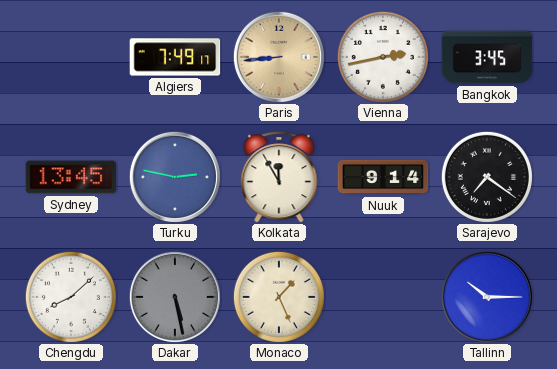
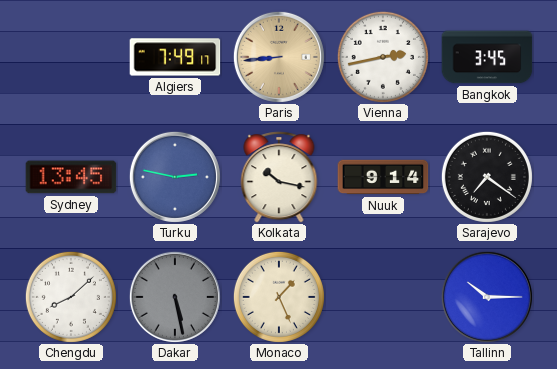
Kolkata: 11:55 -> 10:17 (279, 177)
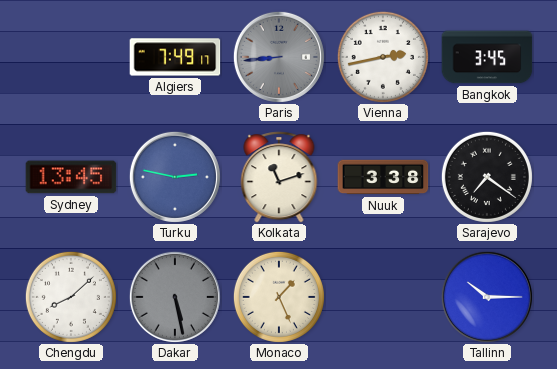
Paris dial: champagne -> grey (279, 57)
Kolkata: 10:17 -> 11:12 (279, 177)
Nuuk: 9:14 -> 3:38 (383, 177)
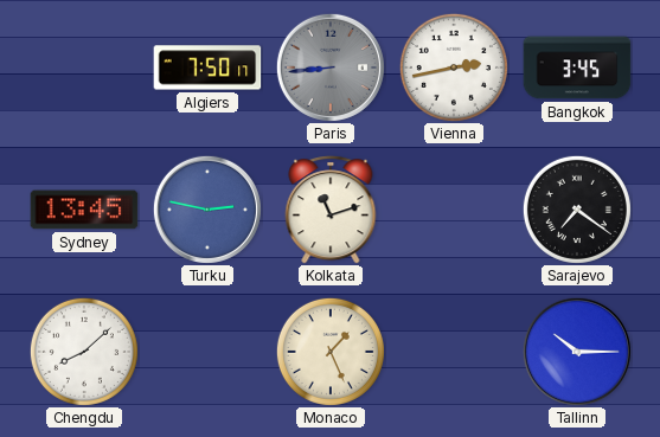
Algiers: 7:49 -> 7:50 (207, 68)
Nuuk: 3:38 -> none (383, 177)
Dakar: 5:28 -> none (175, 297)
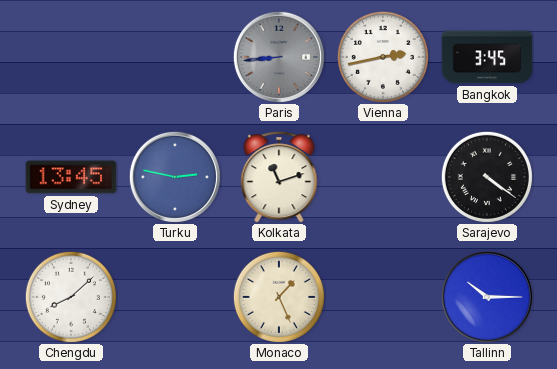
Algiers: 7:50 -> none (207, 68)
Sarajevo: 7:21 -> 4:21 (487, 177)
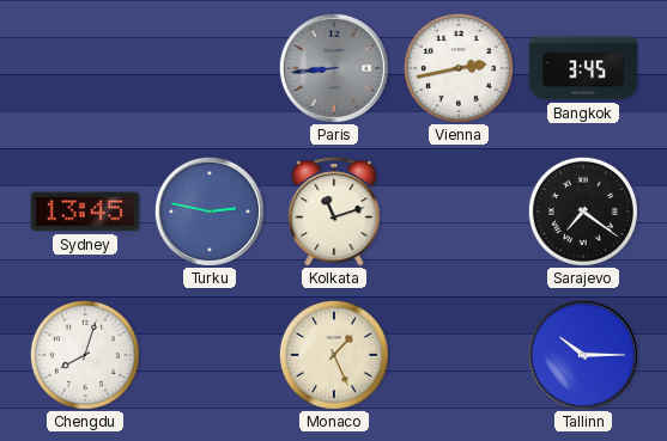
Sarajevo: 4:21 -> 7:21 (583, 212)
Chengdu: 8:08 -> 8:03 (85, 355)
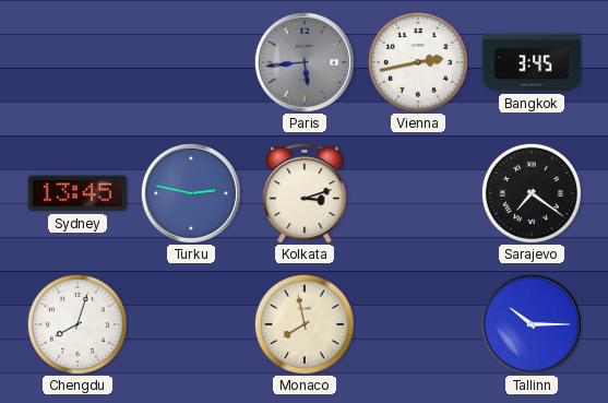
Paris: 8:44 -> 5:44 (305, 62)
Kolkata: 11:12 -> 3:12 (305, 193)
Monaco: 1:26 -> 7:58 (305, 324)
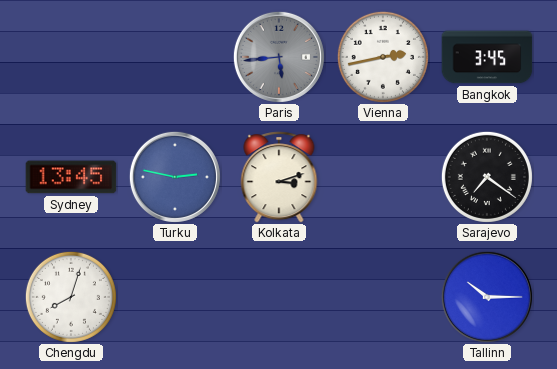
Monaco: 7:58 -> none (305, 324)
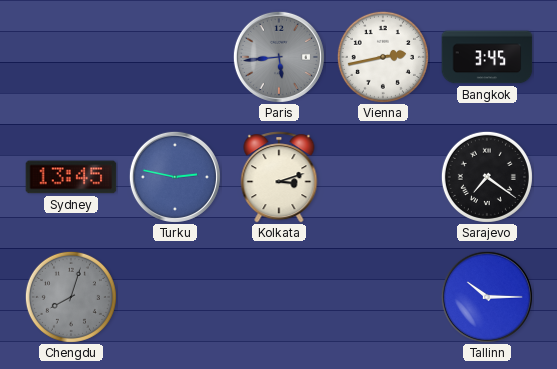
Chengdu dial: white -> grey (71, 297)
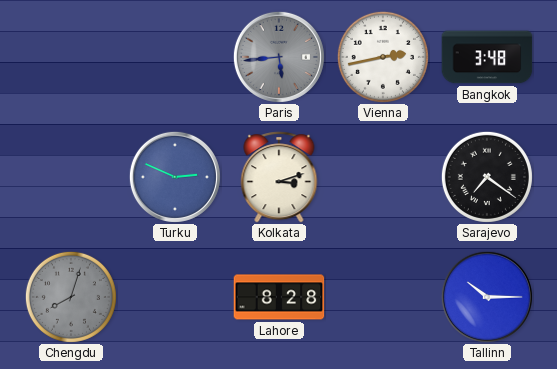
Bangkok: 3:45 -> 3:48 (487, 57)
Sydney: 13:45 -> none (71, 177)
Turku: 2:47 -> 2:49 (175, 177)
Lahore: none -> 8:28 (279, 297)
